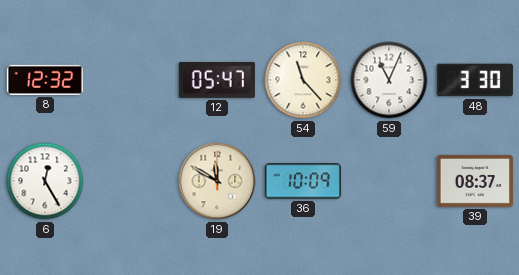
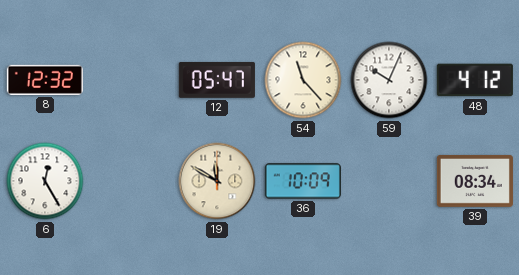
59: 11:04 -> 10:04 (389, 80)
48: 3:30 -> 4:12 (475, 80)
39: 08:37 -> 08:34 (475, 181)
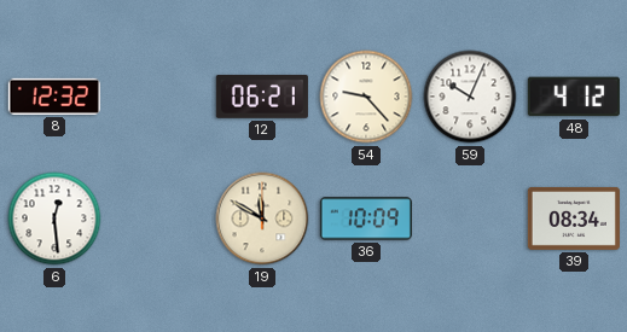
12: 05:47 -> 06:21 (262, 97)
54: 11:23 -> 9:23 (366, 97)
6: 12:25 -> 12:29 (54, 219)
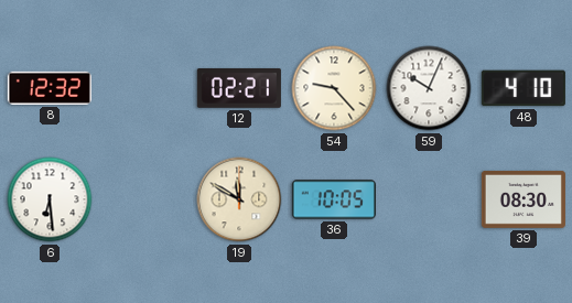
12: 06:21 -> 02:21 (239, 88)
48: 4:12 -> 4:10 (524, 88)
6: 12:29 -> 6:29 (50, 199)
36: 10:09 -> 10:05 (334, 199)
39: 08:34 -> 08:30 (524, 199)
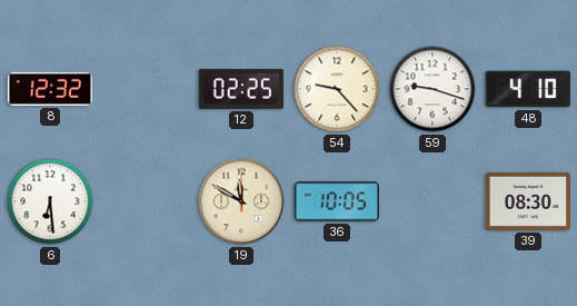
12: 02:21 -> 02:25 (241, 89)
59: 10:04 -> 9:18 (432, 89)
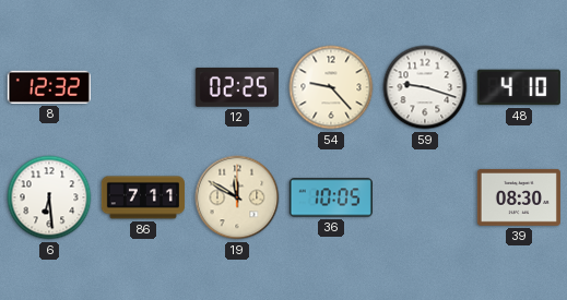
86: none -> 7:11 (143, 197)
